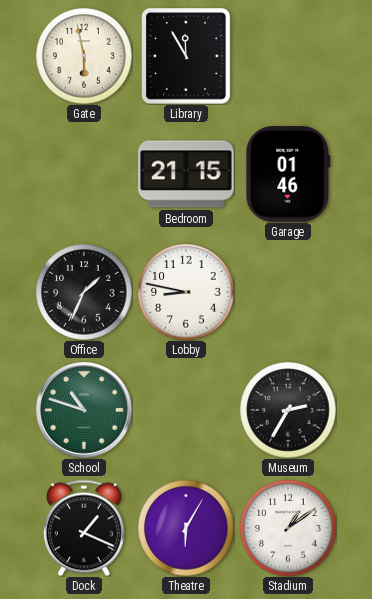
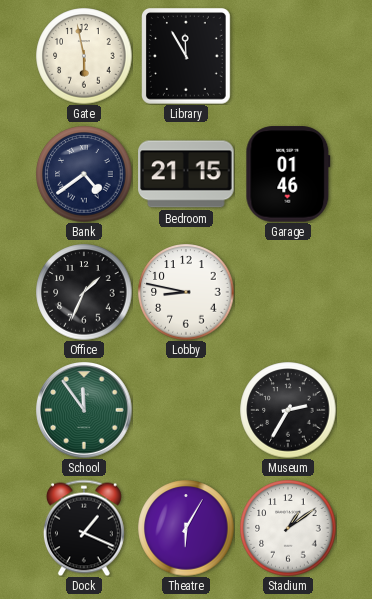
Bank: none -> 4:39 (84, 174)
School: 10:48 -> 11:54 (84, 410)
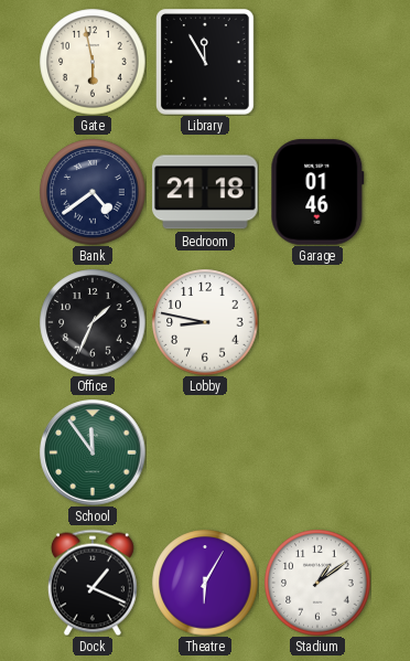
Bedroom: 21:15 -> 21:18 (205, 192)
Museum: 2:35 -> none (288, 410)
